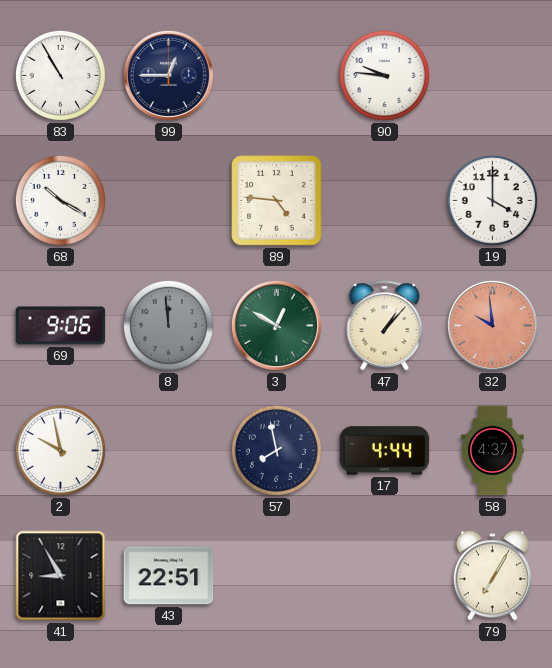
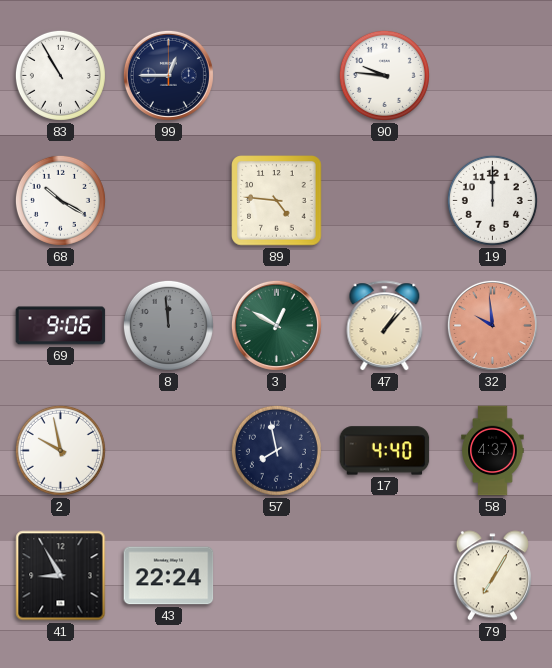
19: 4:00 -> 12:00 (492, 200)
17: 4:44 -> 4:40 (385, 451)
43: 22:51 -> 22:24 (169, 576)
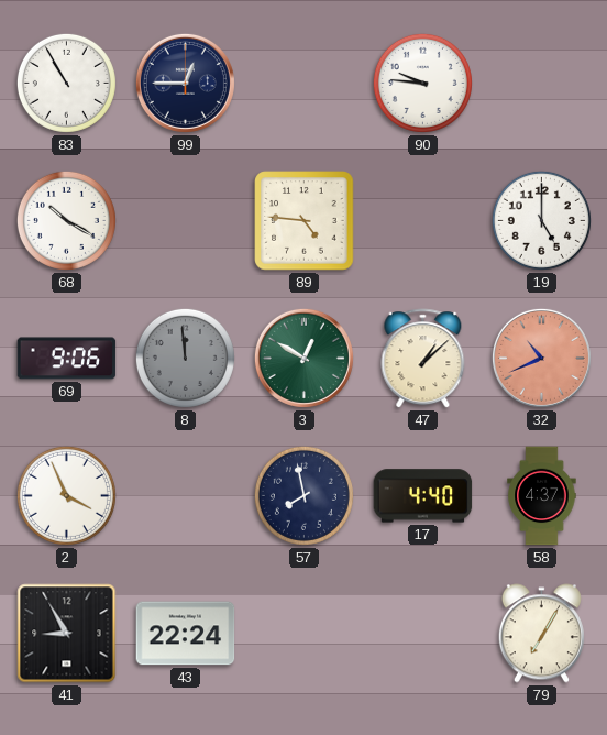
19: 12:00 -> 5:00 (541, 220)
47: 1:07 -> 1:08 (423, 359)
32: 9:59 -> 10:41 (541, 358)
2: 9:58 -> 3:56 (66, 495)
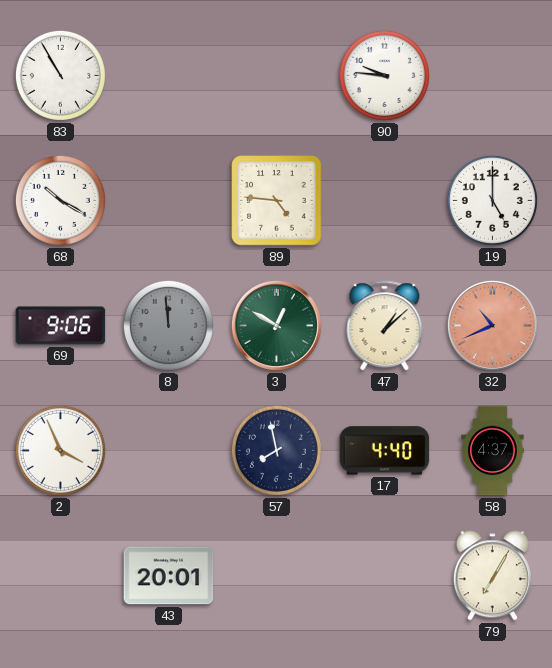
99: 12:45 -> none (185, 83)
41: 8:55 -> none (67, 634)
43: 22:24 -> 20:01 (169, 576)
